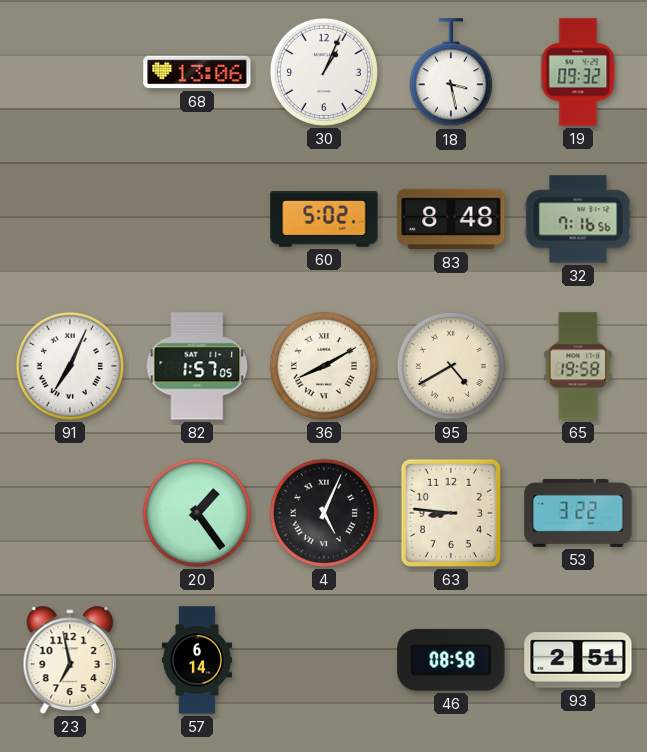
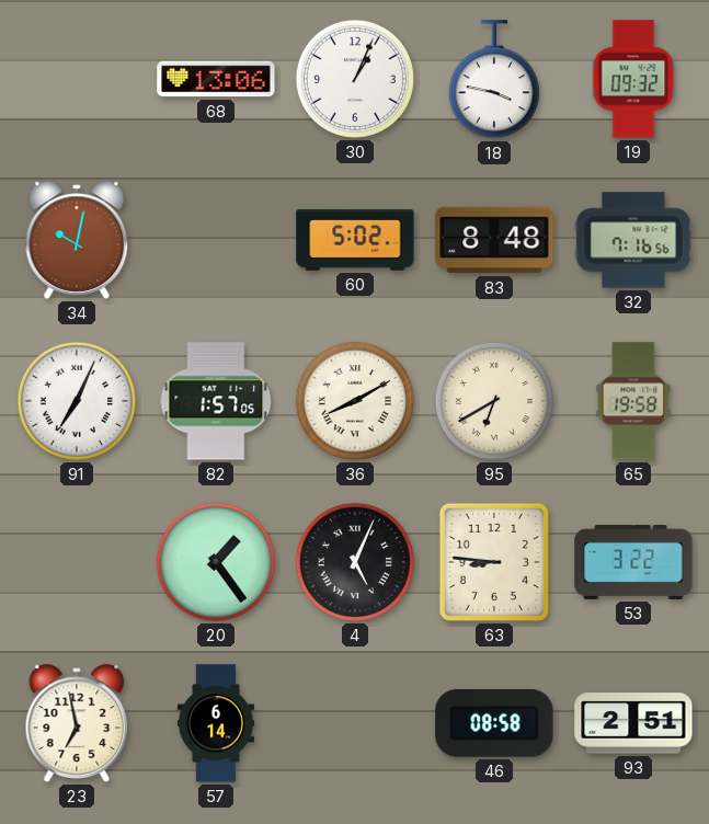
18: 3:28 -> 3:47 (494, 80)
34: none -> 10:02 (77, 240)
95: 4:40 -> 6:40 (494, 401)
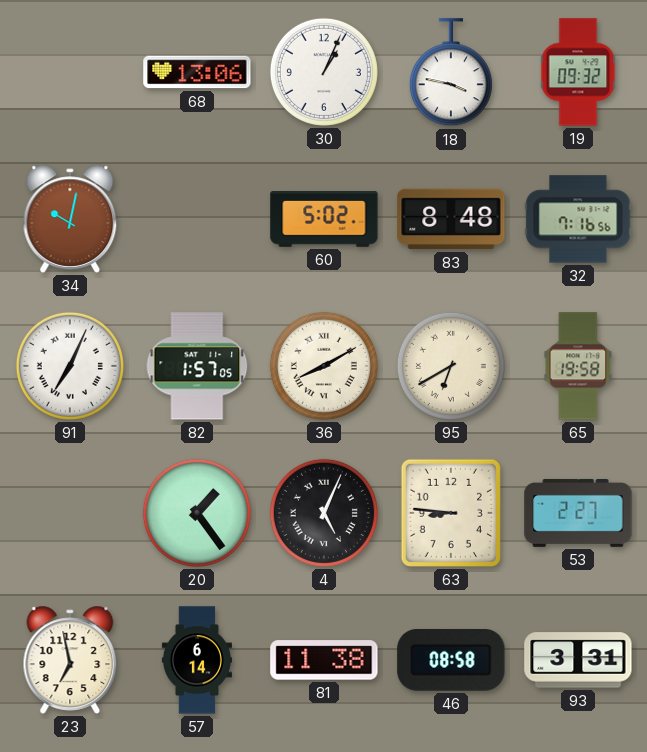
53: 3:22 -> 2:27 (578, 513)
81: none -> 11:38 (324, 660)
93: 2:51 -> 3:31 (578, 660)
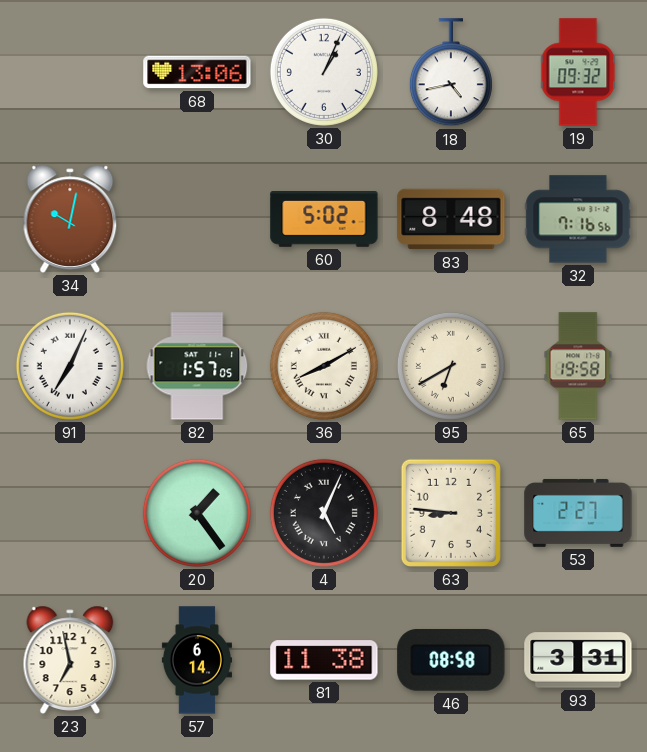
18: 3:47 -> 4:43 (451, 73)
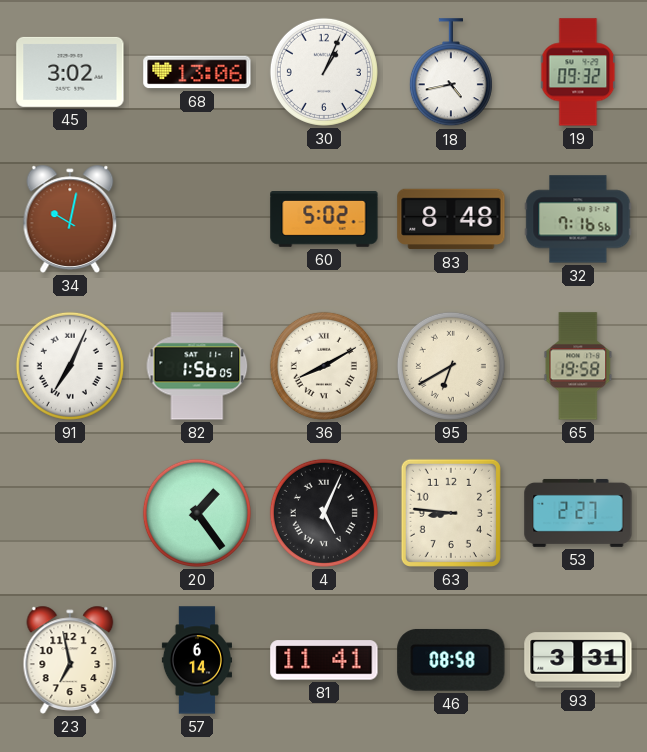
45: none -> 3:02 (70, 72)
82: 1:57 -> 1:56 (197, 366)
81: 11:38 -> 11:41 (324, 660)
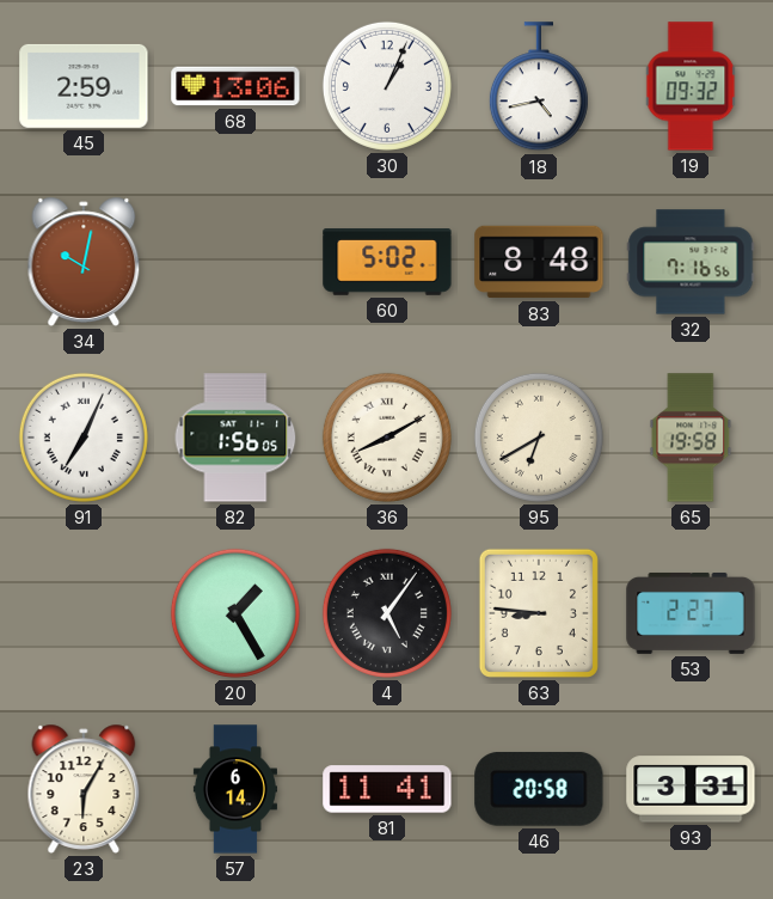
45: 3:02 -> 2:59 (84, 86)
20: 1:24 -> 1:25 (235, 613)
4: 5:04 -> 5:06 (387, 613)
23: 6:58 -> 6:05 (84, 789)
46: 08:58 -> 20:58 (539, 789)
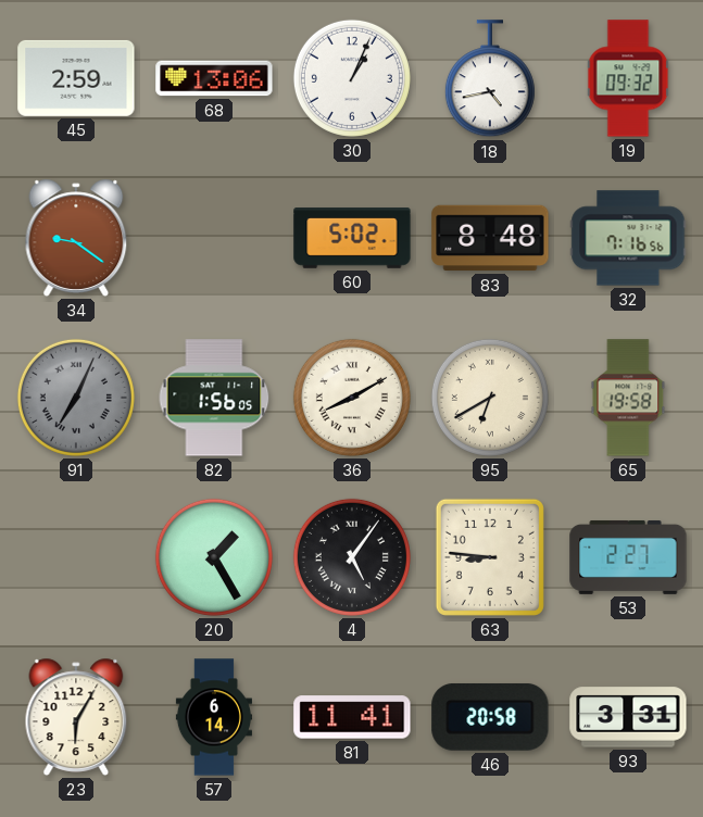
34: 10:02 -> 9:21 (76, 238)
91 dial: white -> grey (76, 398)
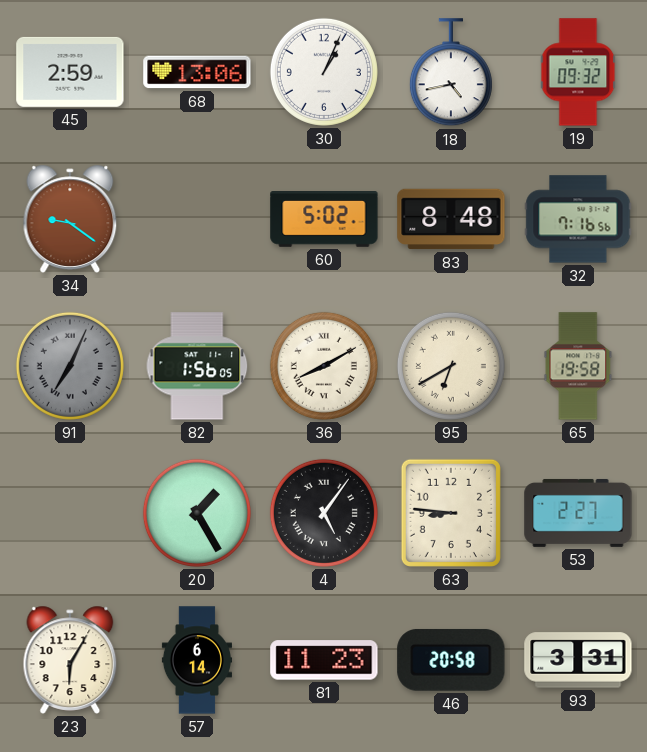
81: 11:41 -> 11:23 (324, 660)
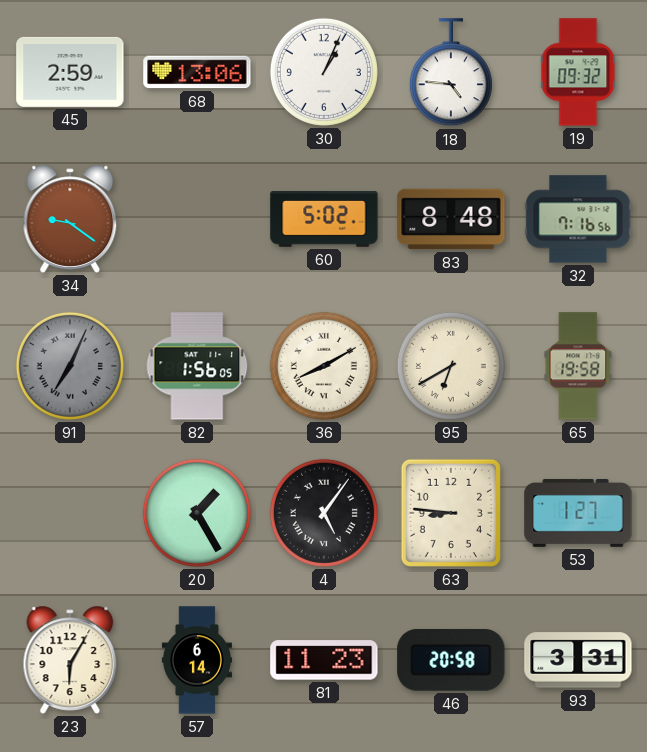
18: 4:43 -> 4:46 (451, 73)
53: 2:27 -> 1:27 (578, 513)
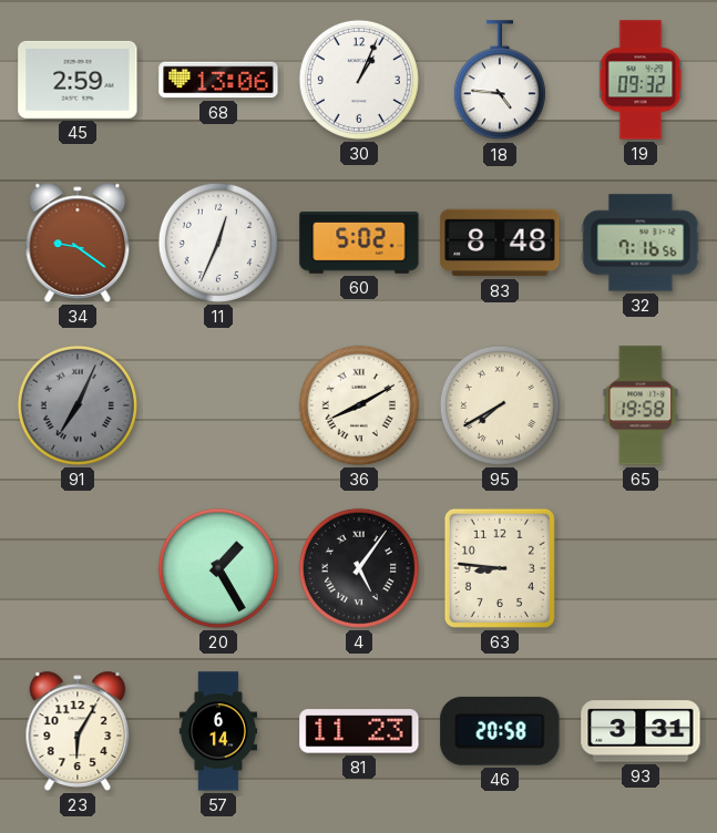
11: none -> 12:34 (218, 243)
82: 1:56 -> none (197, 366)
95: 6:40 -> 7:40 (500, 405)
53: 1:27 -> none (578, 513)
